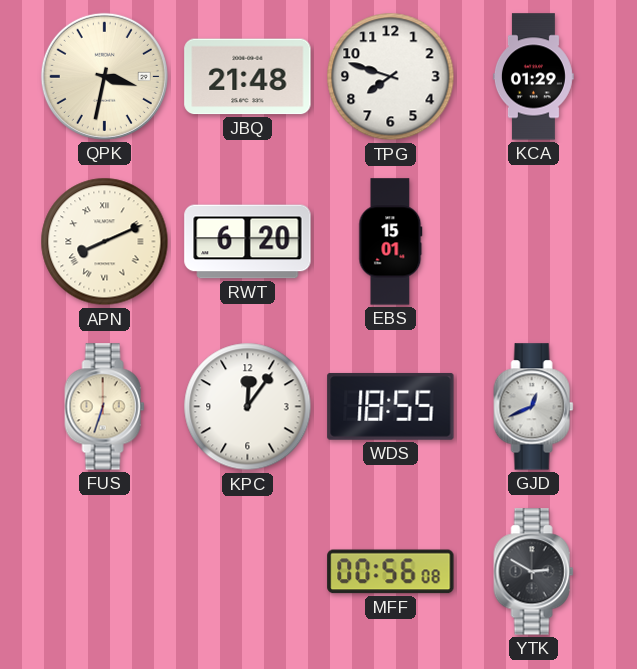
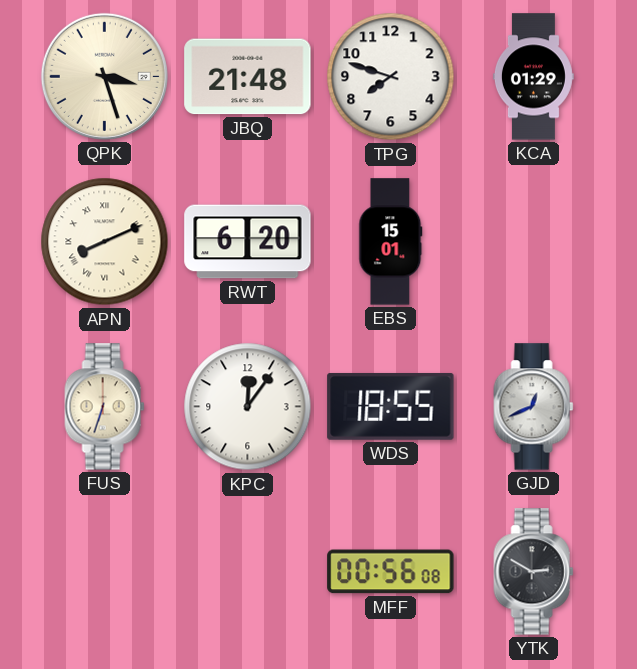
QPK: 3:32 -> 3:27 (104, 76)
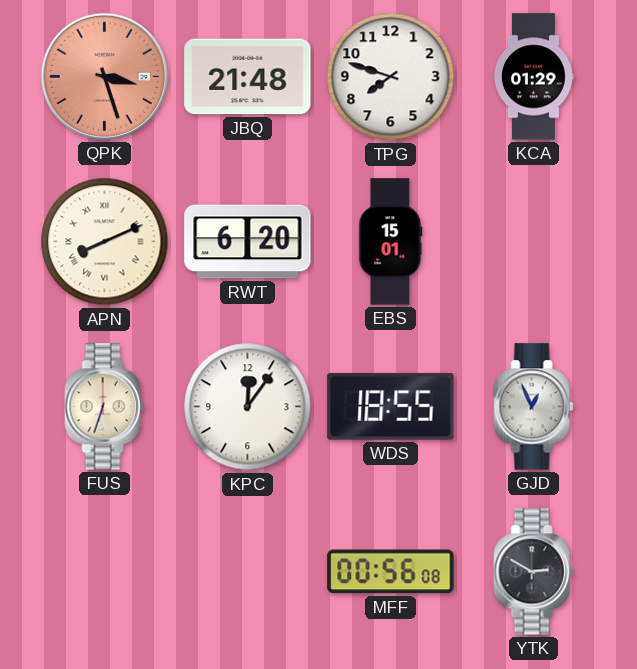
QPK dial: cream -> salmon (104, 76)
GJD: 12:41 -> 12:56 (534, 407)
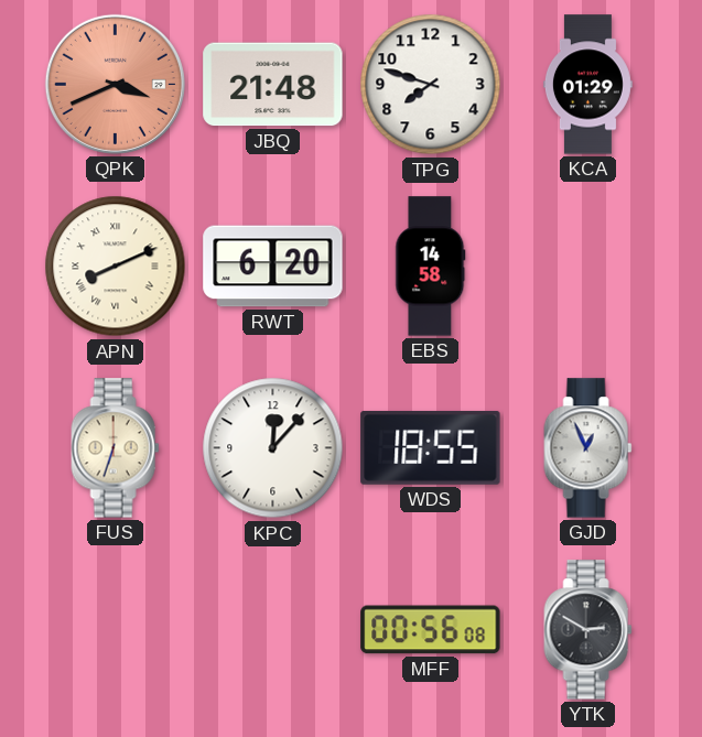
QPK: 3:27 -> 3:41 (115, 84)
EBS: 15:01 -> 14:58 (431, 267)
KPC: 12:06 -> 12:07 (273, 448)
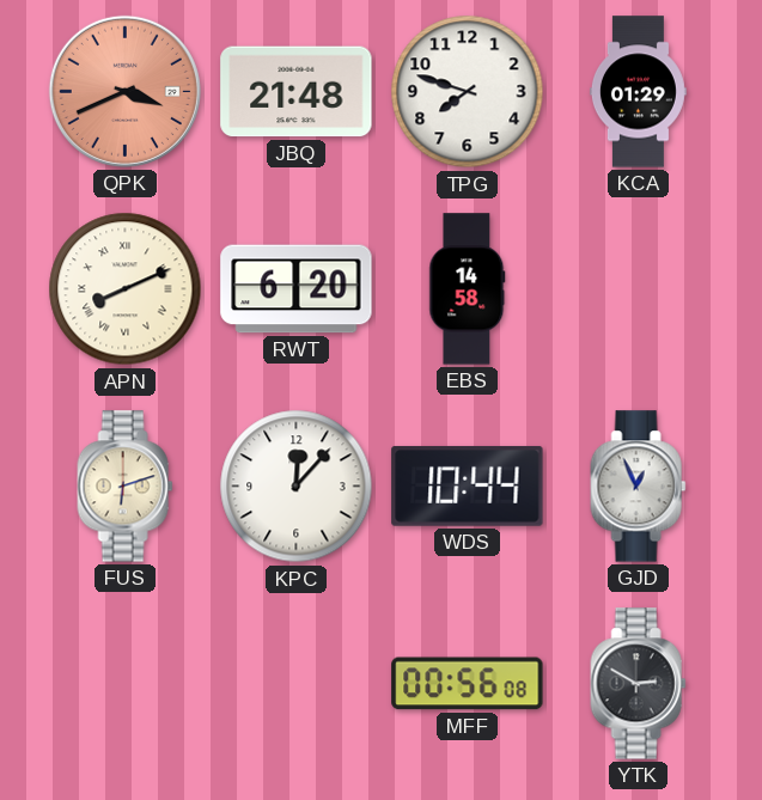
FUS: 6:33 -> 6:12 (126, 487)
WDS: 18:55 -> 10:44 (468, 486)
